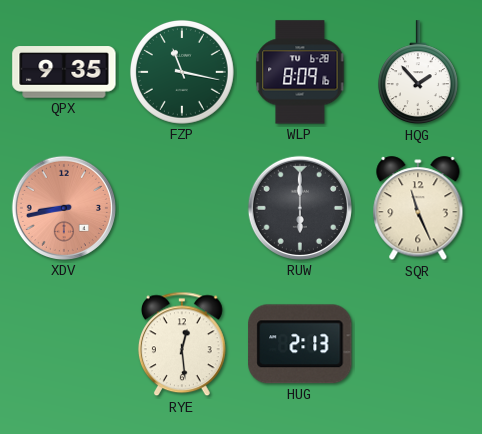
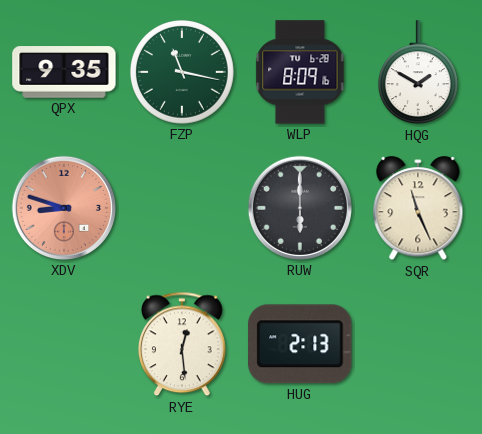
HQG: 1:53 -> 1:50 (418, 73)
XDV: 8:43 -> 8:48 (64, 208)
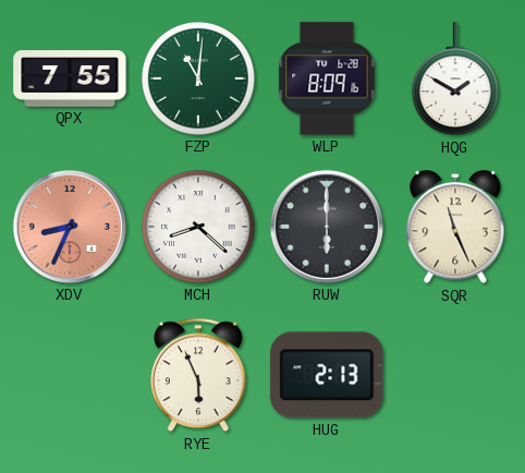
QPX: 9:35 -> 7:55 (70, 78)
FZP: 11:17 -> 11:01 (198, 78)
XDV: 8:48 -> 8:34 (70, 227)
MCH: none -> 8:22 (198, 227)
RYE: 12:29 -> 5:56 (198, 375)
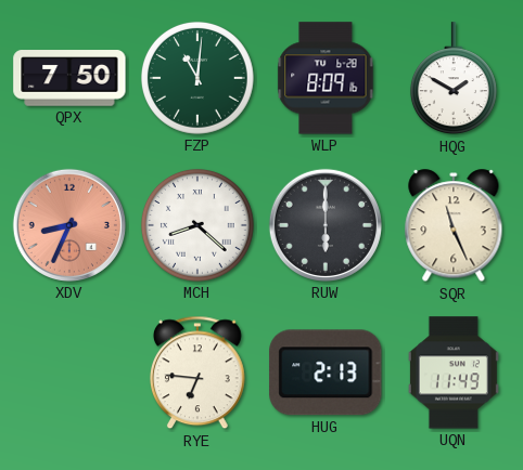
QPX: 7:55 -> 7:50 (69, 78)
RYE: 5:56 -> 6:46 (197, 373)
UQN: none -> 11:49 (454, 373)
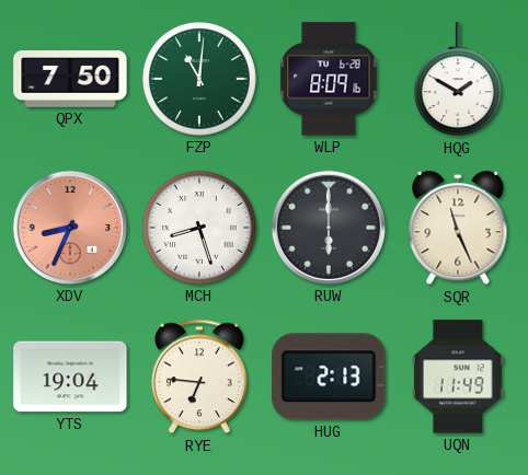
MCH: 8:22 -> 8:27 (199, 228)
YTS: none -> 19:04 (70, 376)
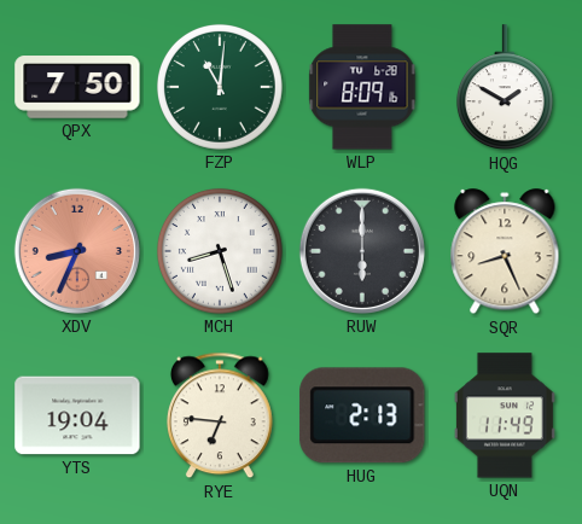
SQR: 11:26 -> 8:26 (505, 252)
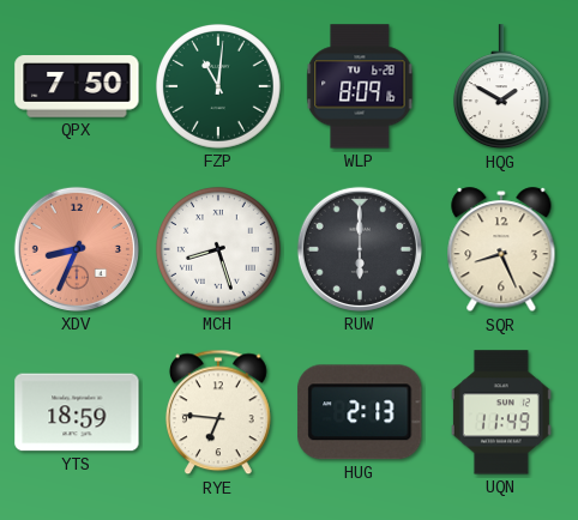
YTS: 19:04 -> 18:59 (77, 412)
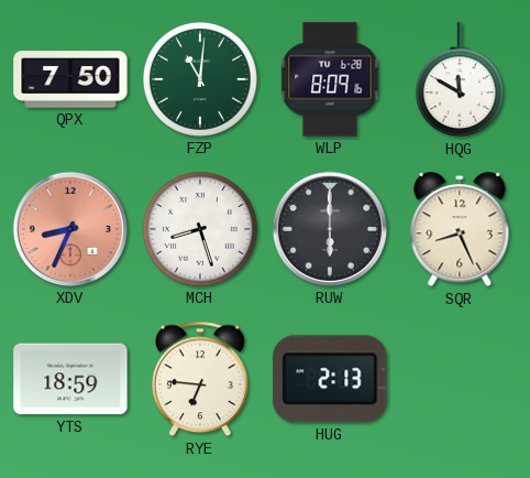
HQG: 1:50 -> 11:50 (460, 80)
UQN: 11:49 -> none (501, 412)
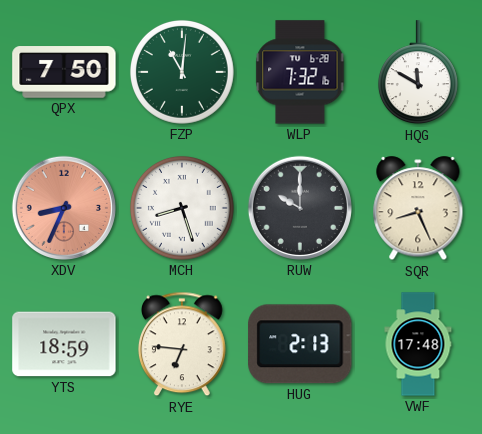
WLP: 8:09 -> 7:32 (300, 72)
RUW: 6:00 -> 10:00 (300, 208)
VWF: none -> 17:48 (418, 344)
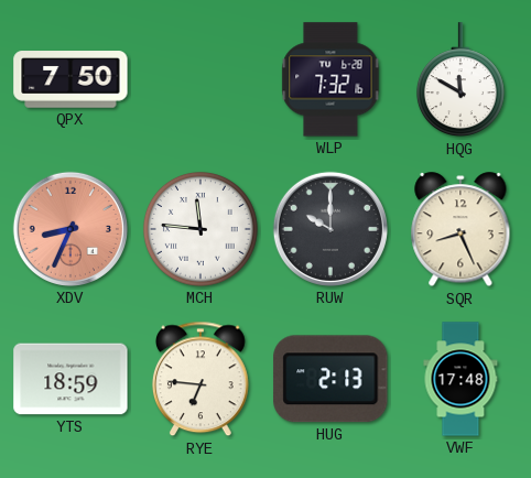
FZP: 11:01 -> none (182, 72)
MCH: 8:27 -> 11:46 (201, 229)
